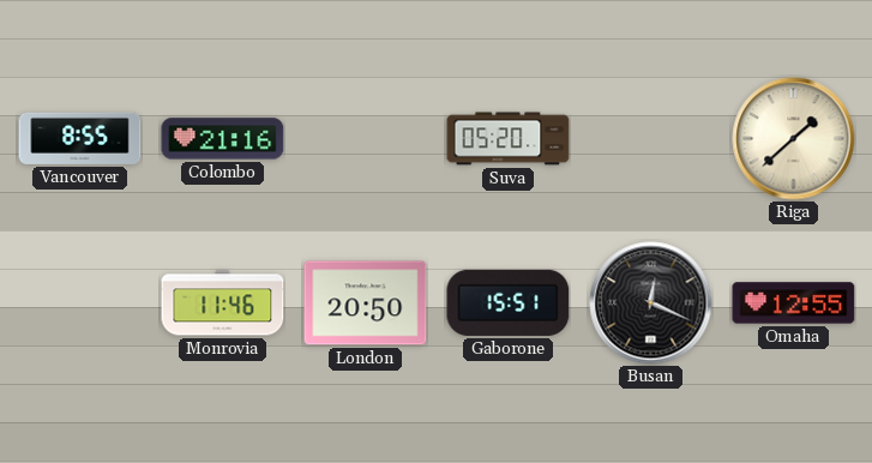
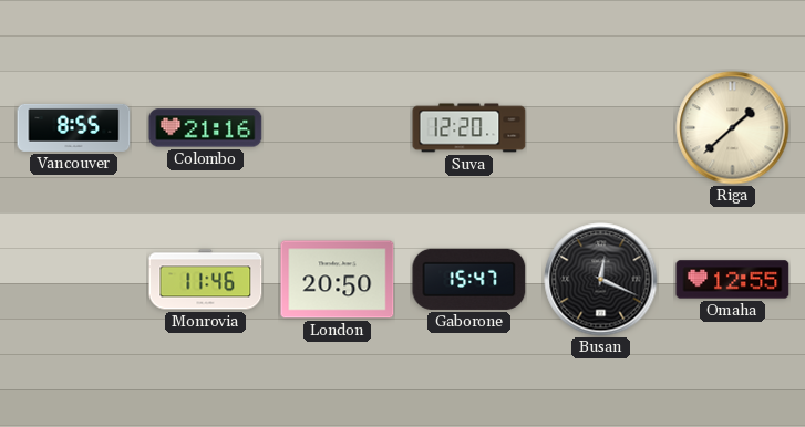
Suva: 05:20 -> 12:20 (469, 128)
Gaborone: 15:51 -> 15:47 (469, 279)
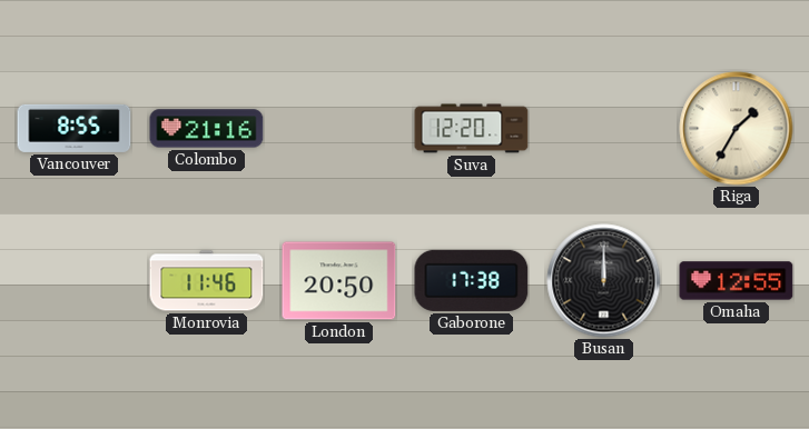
Riga: 1:38 -> 1:35 (737, 129)
Gaborone: 15:47 -> 17:38 (472, 280)
Busan: 12:19 -> 12:00 (604, 281)
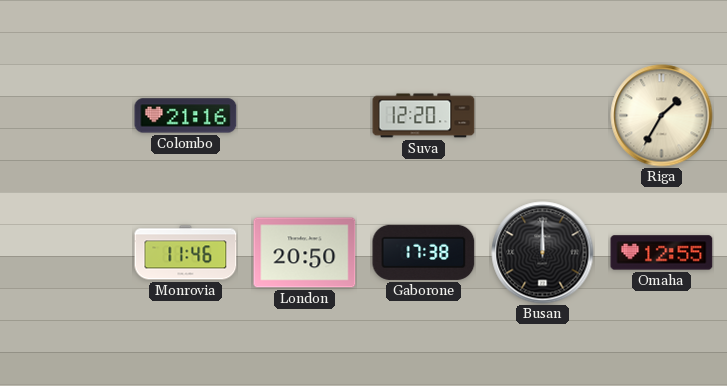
Vancouver: 8:55 -> none (75, 128)
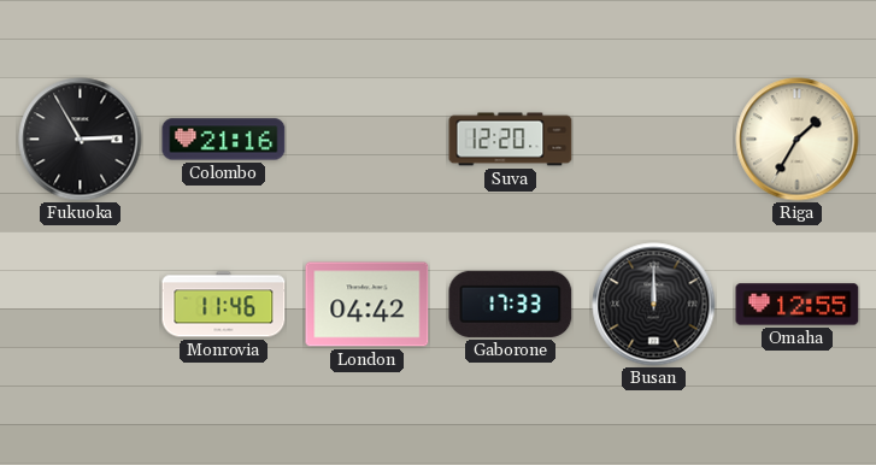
Fukuoka: none -> 2:55 (81, 140)
London: 20:50 -> 04:42 (368, 305)
Gaborone: 17:38 -> 17:33 (511, 304)
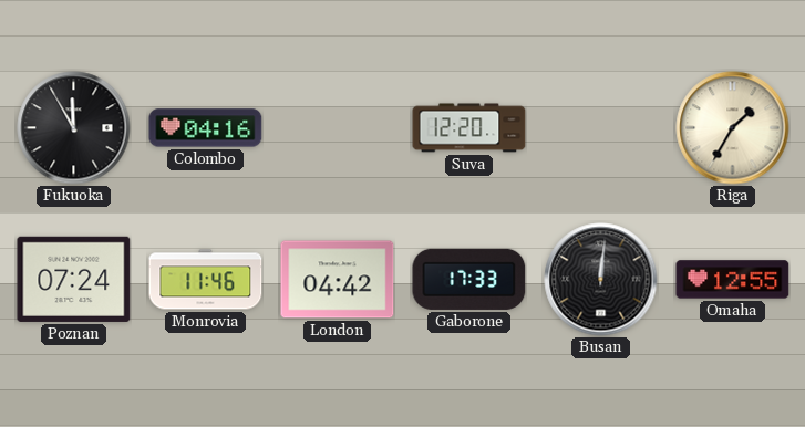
Fukuoka: 2:55 -> 11:55 (74, 128)
Colombo: 21:16 -> 04:16 (206, 128)
Poznan: none -> 07:24 (74, 279)
Busan: 12:00 -> 12:01 (601, 280)
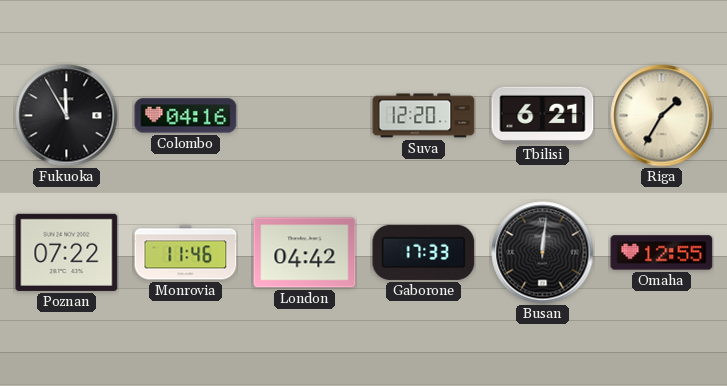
Tbilisi: none -> 6:21 (543, 115)
Poznan: 07:24 -> 07:22 (67, 252)
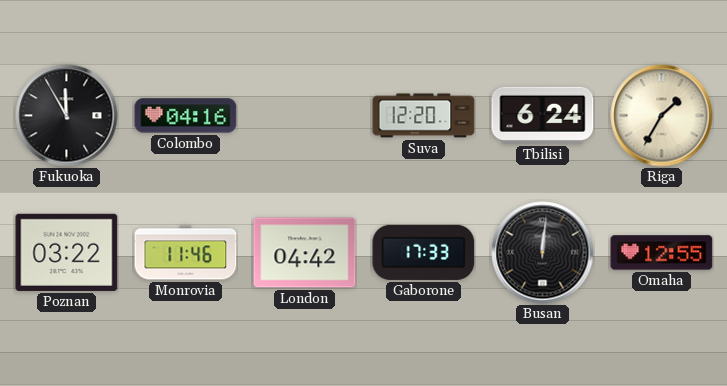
Tbilisi: 6:21 -> 6:24 (543, 115)
Poznan: 07:22 -> 03:22 (67, 252)
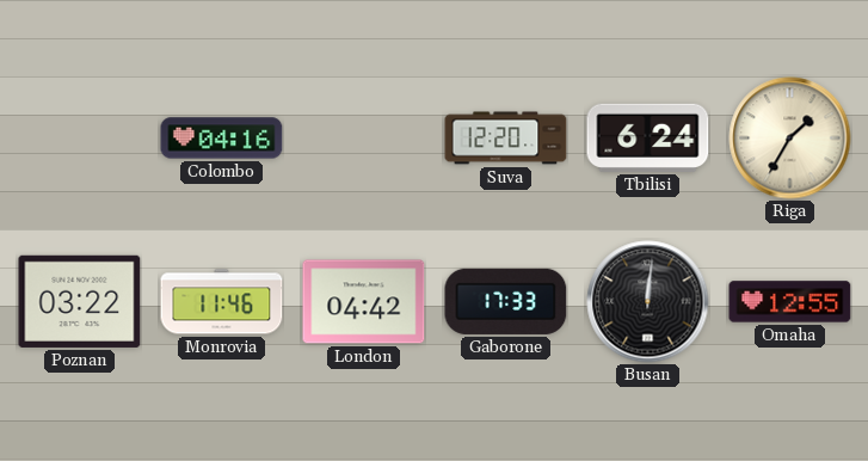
Fukuoka: 11:55 -> none (67, 116)
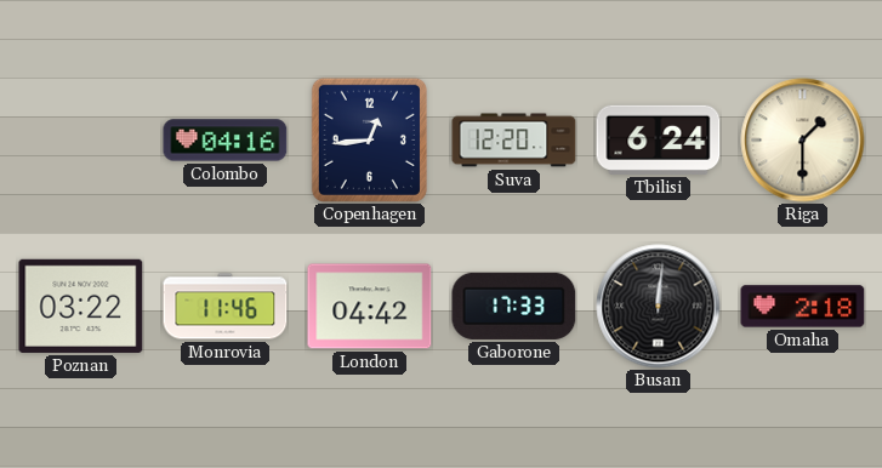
Copenhagen: none -> 12:44 (369, 139)
Riga: 1:35 -> 1:30 (803, 141)
Omaha: 12:55 -> 2:18 (803, 307)
